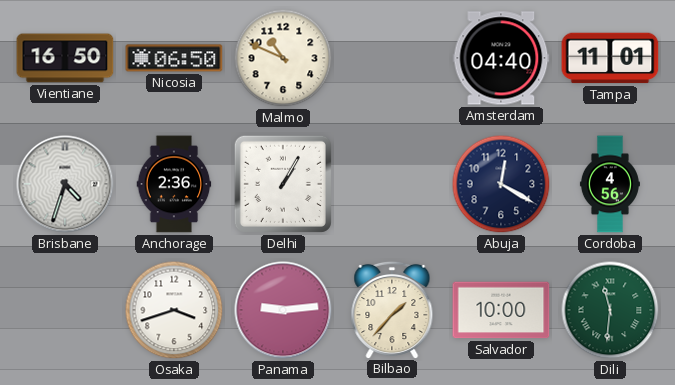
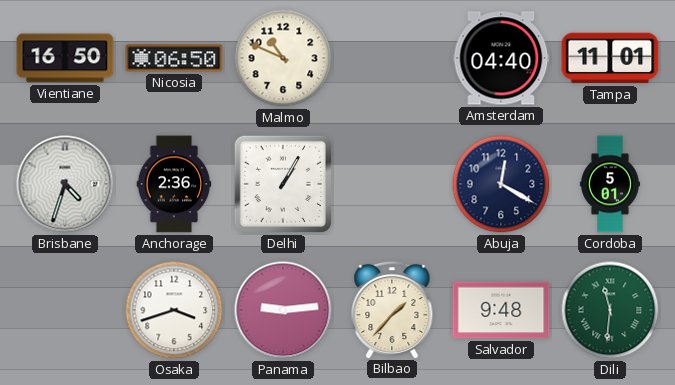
Cordoba: 4:56 -> 5:01 (610, 184)
Salvador: 10:00 -> 9:48 (501, 310)
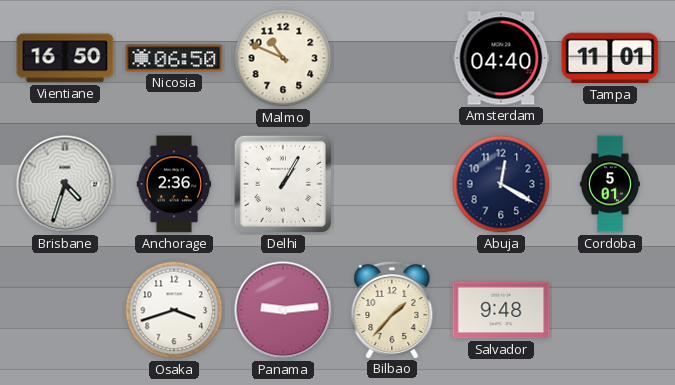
Dili: 11:31 -> none (610, 310)
